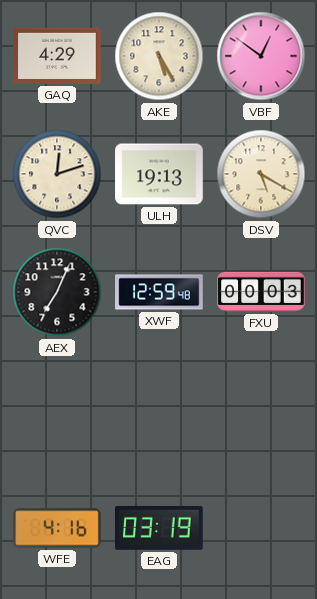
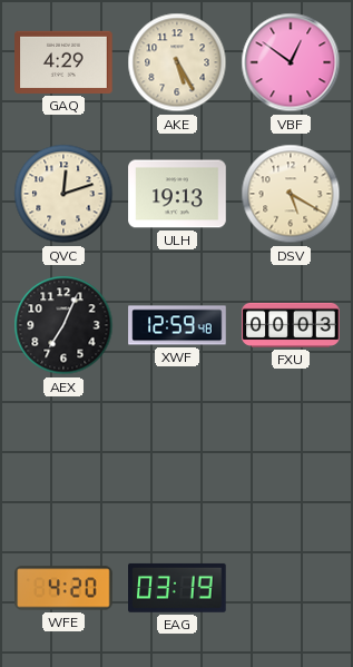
WFE: 4:16 -> 4:20 (63, 588)
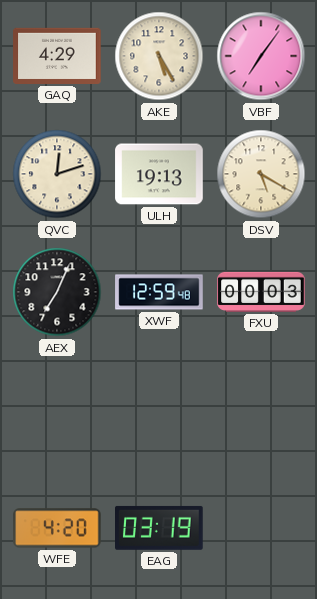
VBF: 12:51 -> 7:06 (261, 56)
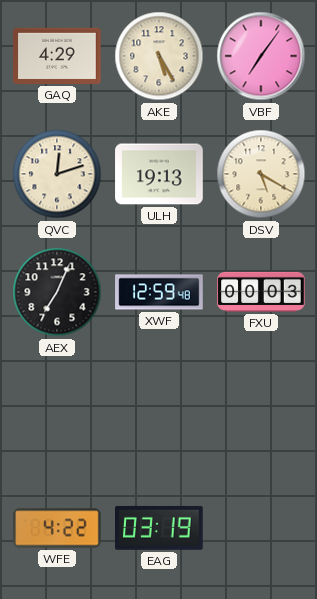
WFE: 4:20 -> 4:22 (57, 528)
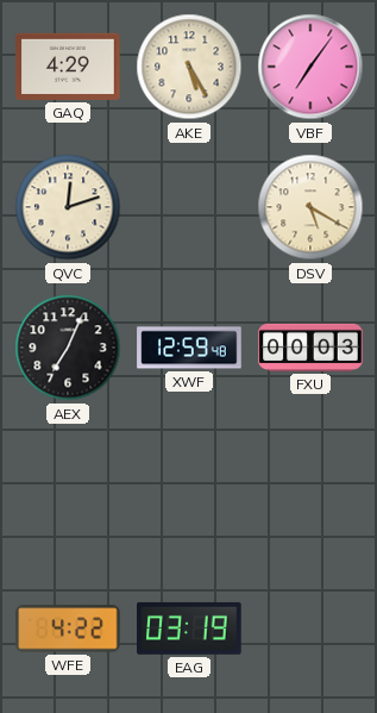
ULH: 19:13 -> none (159, 174)
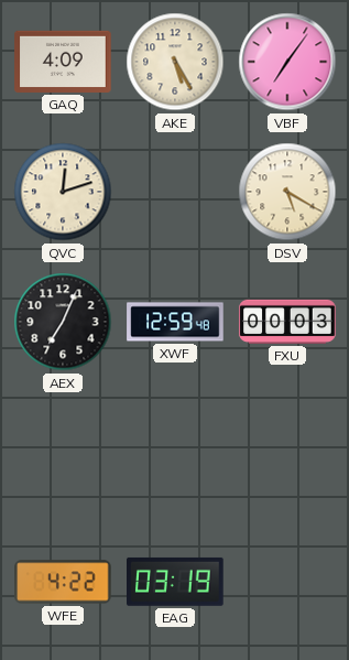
GAQ: 4:29 -> 4:09 (63, 62)
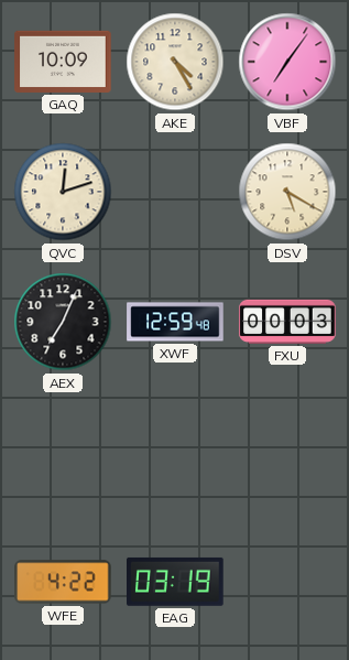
GAQ: 4:09 -> 10:09 (63, 62)
AKE: 5:25 -> 4:25 (175, 62)
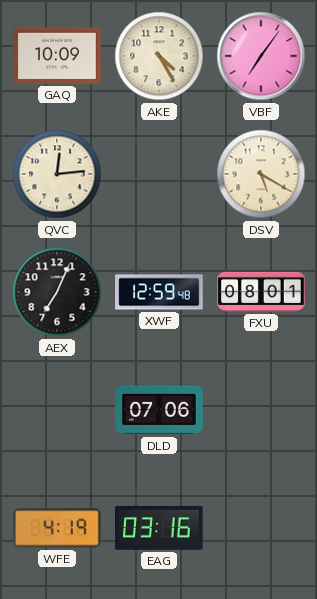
QVC: 12:12 -> 12:14 (57, 174)
FXU: 00:03 -> 08:01 (261, 292)
DLD: none -> 07:06 (159, 410)
WFE: 4:22 -> 4:19 (57, 528)
EAG: 03:19 -> 03:16 (160, 528)
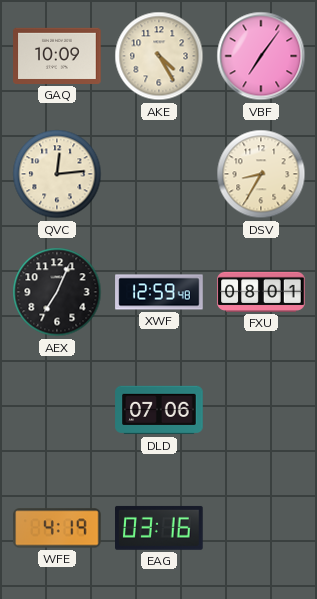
DSV: 5:20 -> 8:35 (261, 174)
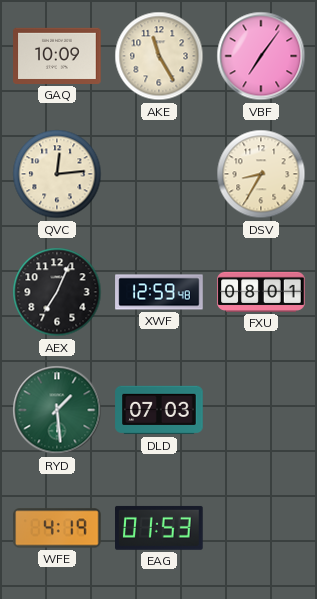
AKE: 4:25 -> 11:25 (159, 56)
RYD: none -> 1:29 (57, 410)
DLD: 07:06 -> 07:03 (159, 410)
EAG: 03:16 -> 01:53 (160, 528)
